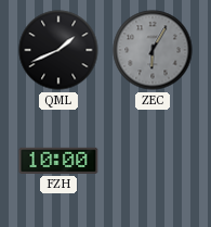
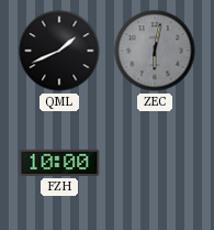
ZEC: 6:05 -> 6:02 (155, 51)
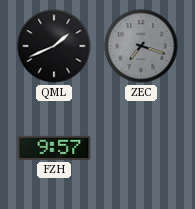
ZEC: 6:02 -> 7:18 (141, 46)
FZH: 10:00 -> 9:57 (54, 148)
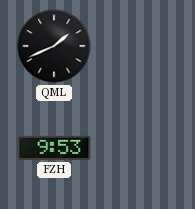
ZEC: 7:18 -> none (141, 46)
FZH: 9:57 -> 9:53 (54, 148)
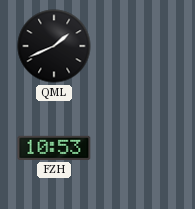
FZH: 9:53 -> 10:53 (54, 148)
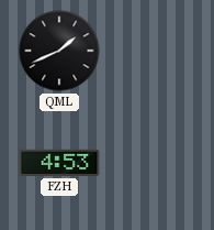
FZH: 10:53 -> 4:53 (59, 163)
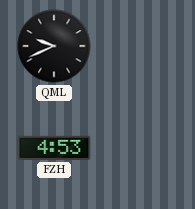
QML: 1:41 -> 9:41 (54, 46)
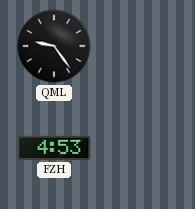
QML: 9:41 -> 9:24 (54, 46)
